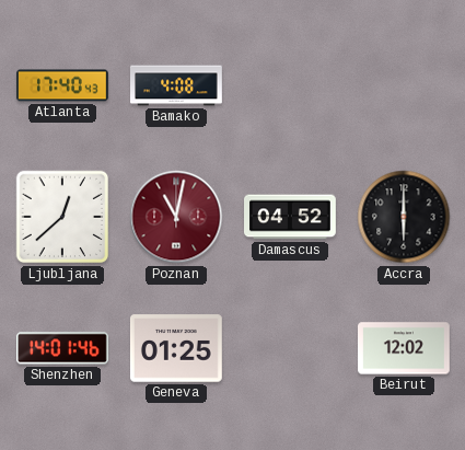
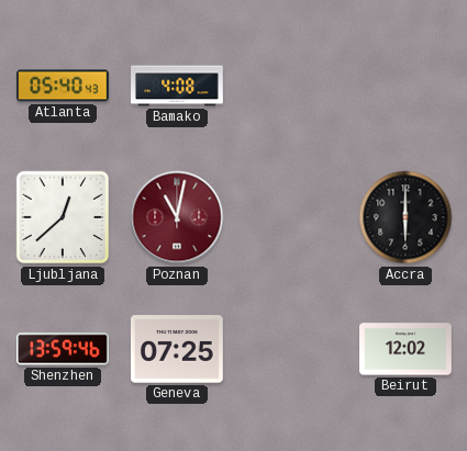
Atlanta: 17:40 -> 05:40 (63, 86)
Damascus: 04:52 -> none (291, 217)
Shenzhen: 14:01 -> 13:59 (64, 349)
Geneva: 01:25 -> 07:25 (177, 349)
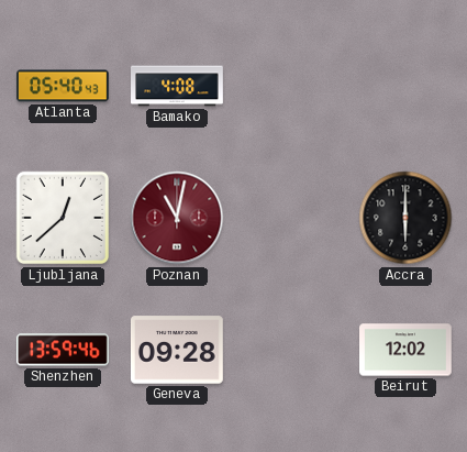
Geneva: 07:25 -> 09:28 (177, 350)
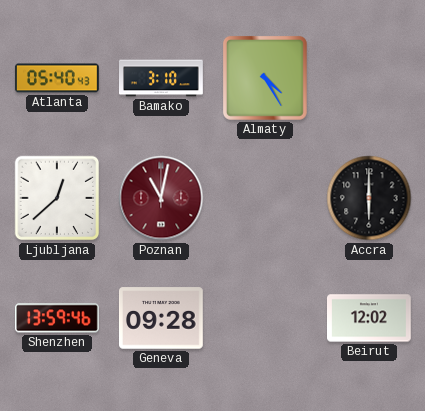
Bamako: 4:08 -> 3:10 (162, 78)
Almaty: none -> 4:25 (265, 78)
